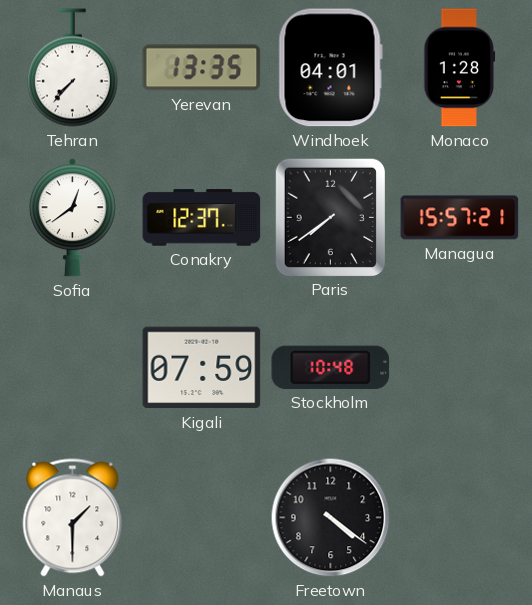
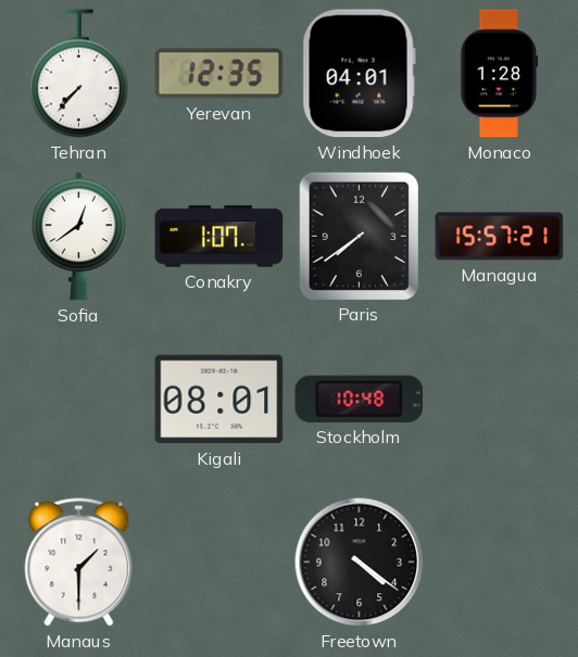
Yerevan: 13:35 -> 12:35 (219, 74)
Conakry: 12:37 -> 1:07 (219, 237)
Kigali: 07:59 -> 08:01 (219, 400)
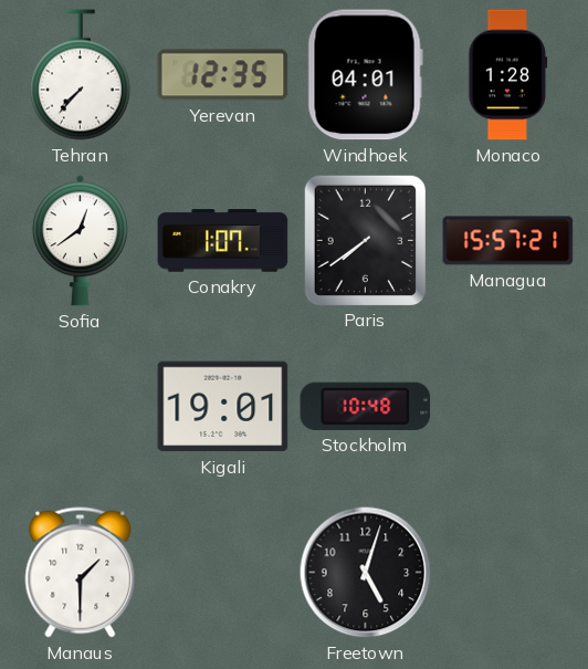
Kigali: 08:01 -> 19:01 (223, 407)
Freetown: 4:21 -> 5:03 (366, 573)
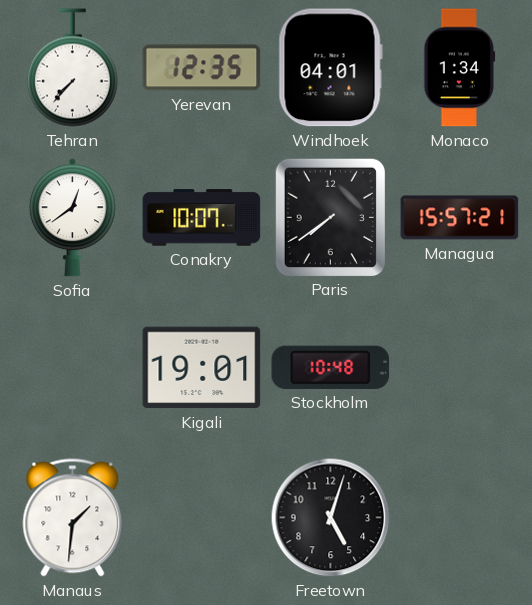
Monaco: 1:28 -> 1:34 (460, 68)
Conakry: 1:07 -> 10:07 (202, 218)
Manaus: 1:30 -> 1:31 (73, 518)
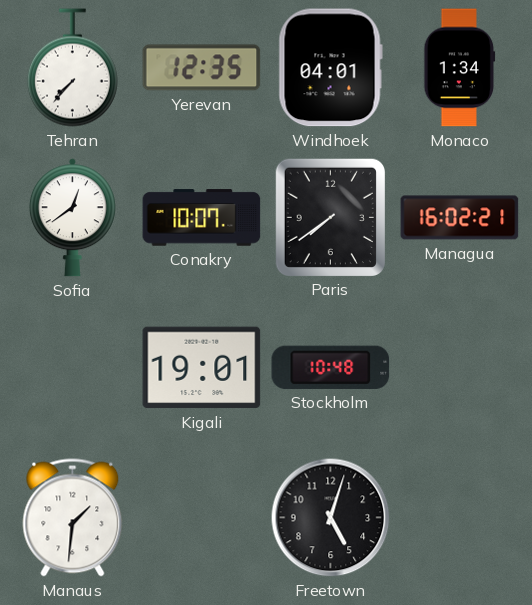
Managua: 15:57 -> 16:02 (460, 218)
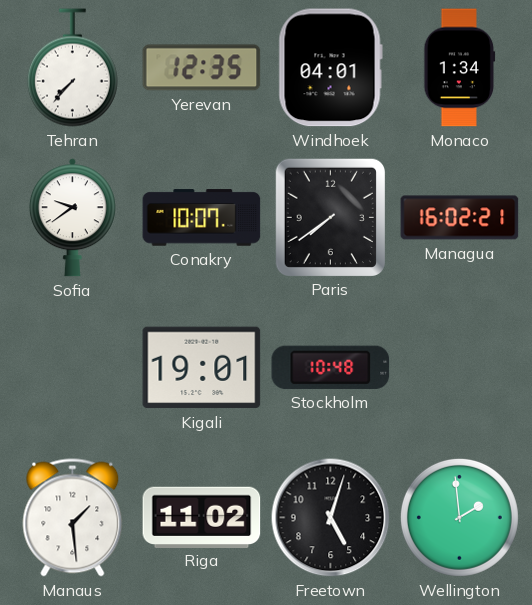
Sofia: 12:39 -> 9:39 (72, 218)
Manaus: 1:31 -> 1:29 (73, 518)
Riga: none -> 11:02 (202, 517)
Wellington: none -> 1:59 (459, 517)
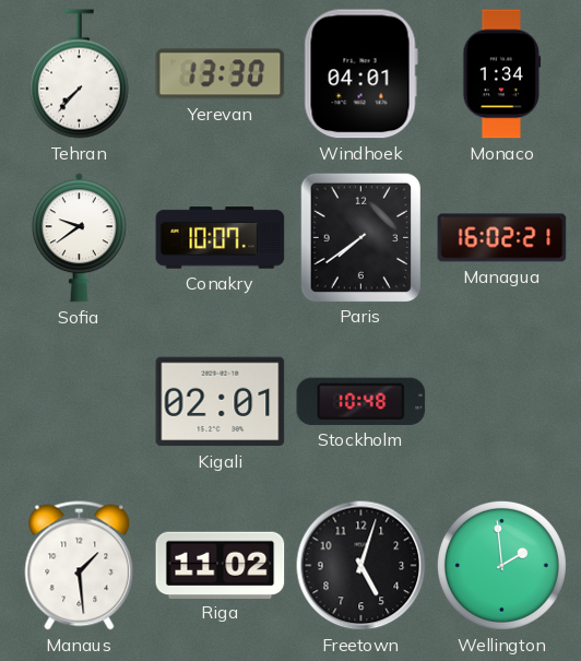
Yerevan: 12:35 -> 13:30 (221, 74)
Kigali: 19:01 -> 02:01 (221, 402)
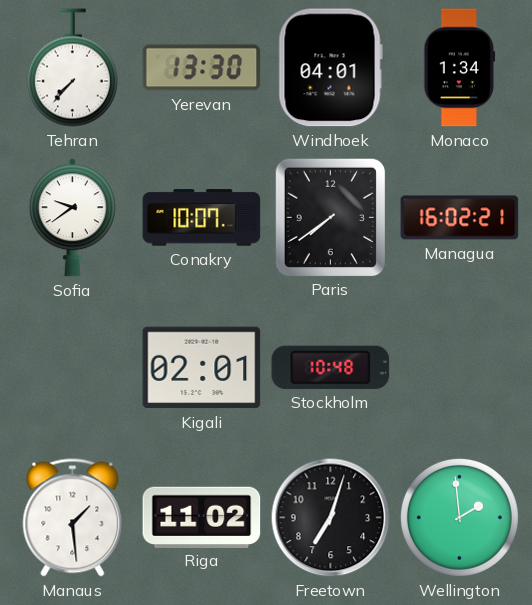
Freetown: 5:03 -> 7:03 (331, 518)
